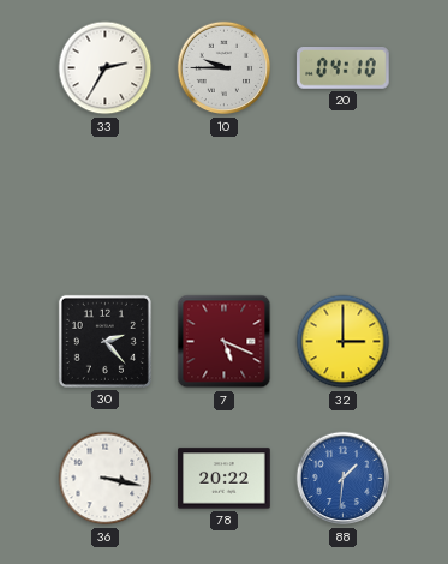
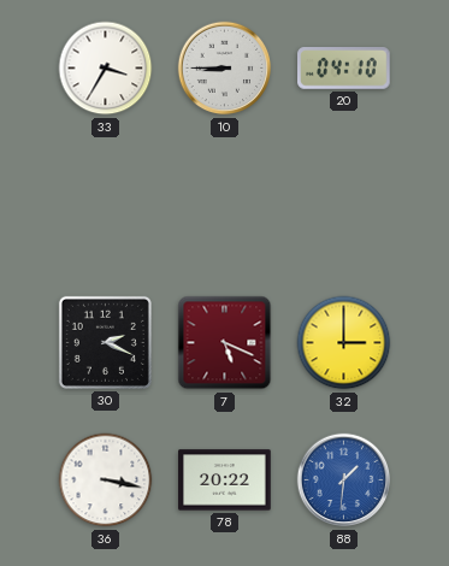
33: 2:35 -> 3:35 (106, 69)
10: 9:45 -> 8:45 (225, 69)
30: 2:23 -> 2:19 (105, 342)
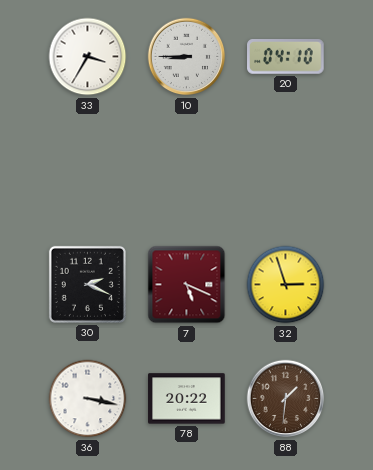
32: 3:00 -> 2:57 (286, 285)
88 dial: blue -> brown (286, 399)
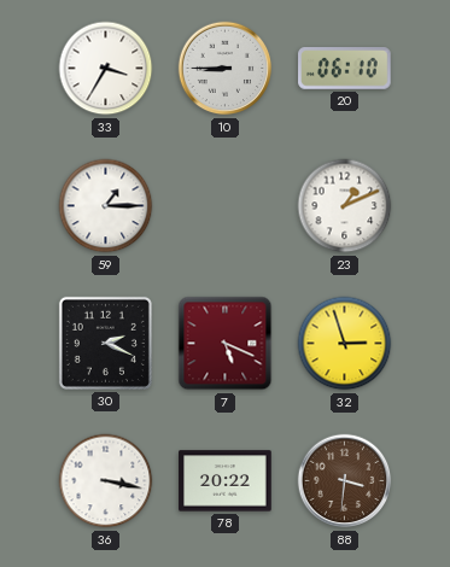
20: 04:10 -> 06:10 (345, 69)
59: none -> 1:15 (106, 206)
23: none -> 1:11 (345, 206)
88: 1:31 -> 3:31 (345, 481)
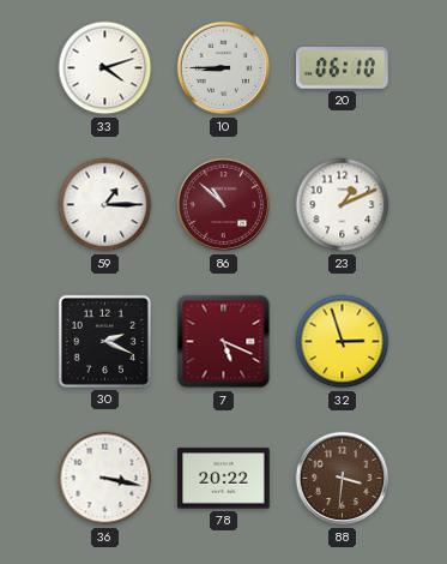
33: 3:35 -> 4:12 (105, 68)
86: none -> 10:52 (224, 205)
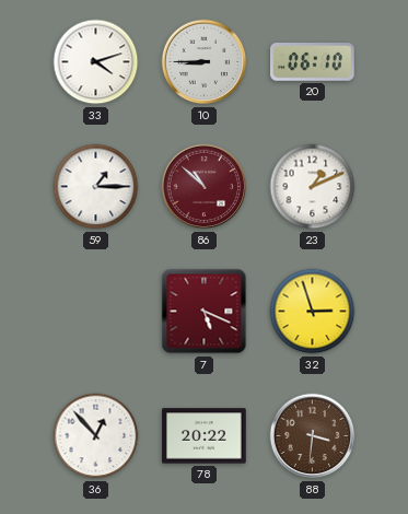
30: 2:19 -> none (104, 341)
36: 3:17 -> 12:53 (96, 436)
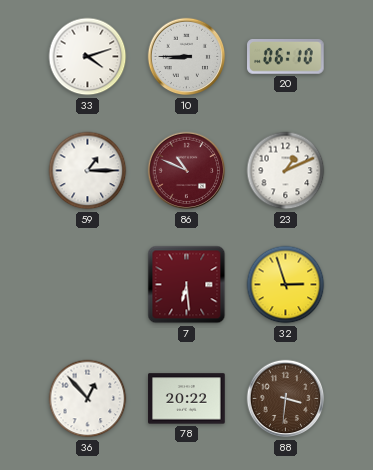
86: 10:52 -> 10:49 (187, 171)
7: 5:19 -> 6:29 (187, 285)
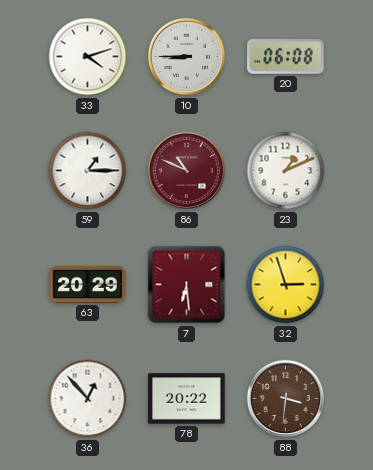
20: 06:10 -> 06:08 (286, 57)
63: none -> 20:29 (88, 284)
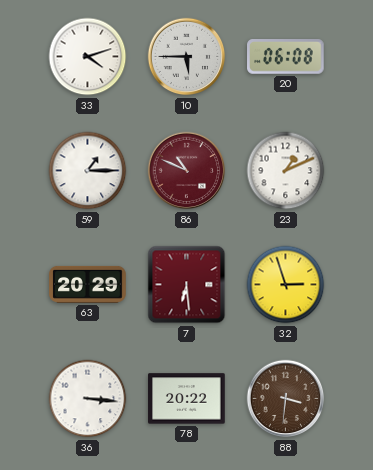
10: 8:45 -> 5:45 (187, 57)
36: 12:53 -> 3:16 (88, 399)
